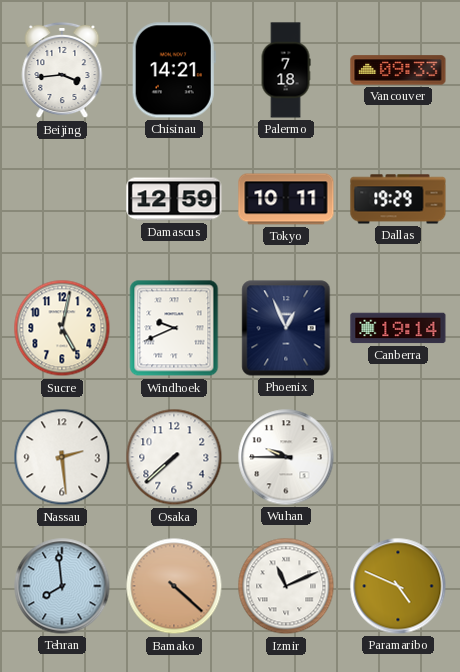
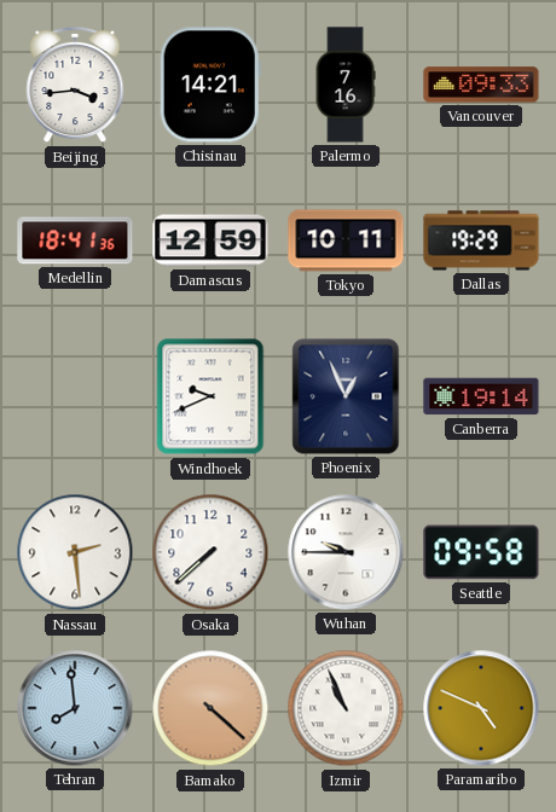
Palermo: 7:18 -> 7:16 (346, 85)
Medellin: none -> 18:41 (75, 240)
Sucre: 5:02 -> none (62, 328)
Seattle: none -> 09:58 (481, 552)
Izmir: 11:11 -> 10:56 (346, 708)
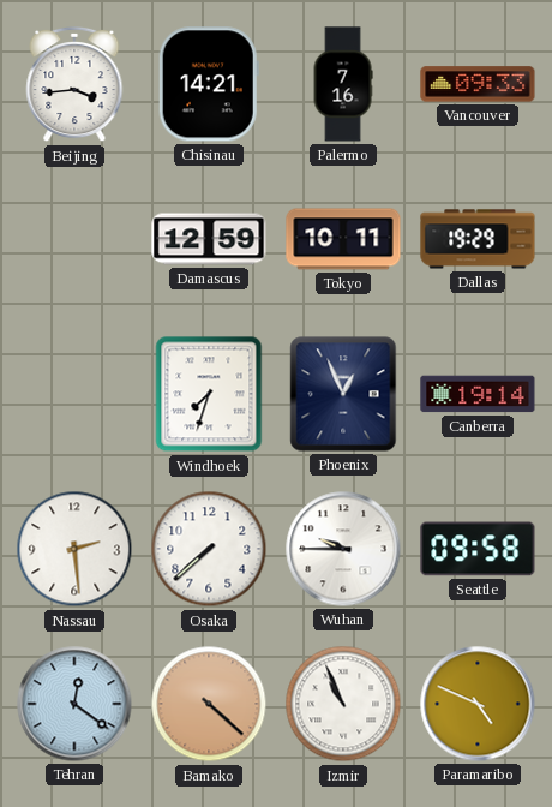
Medellin: 18:41 -> none (75, 240)
Windhoek: 9:41 -> 7:33 (209, 394)
Tehran: 7:59 -> 12:21 (74, 704)
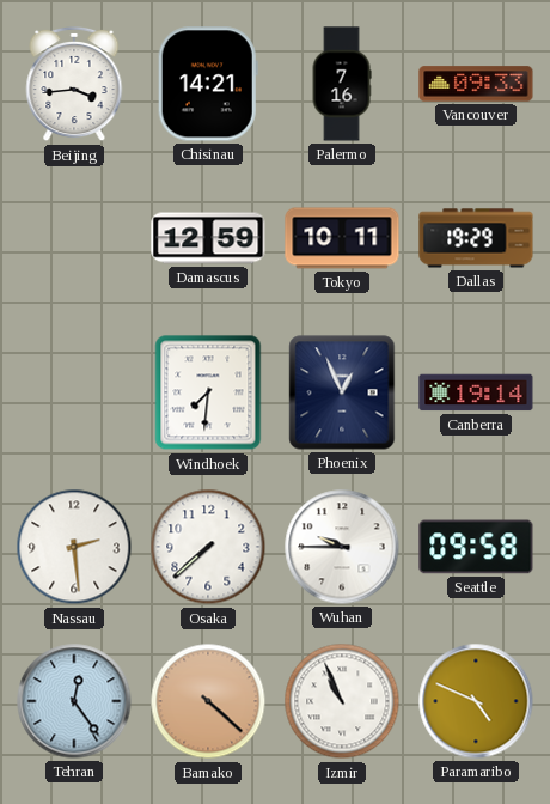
Windhoek: 7:33 -> 7:31 (208, 392)
Tehran: 12:21 -> 12:24 (74, 701)
